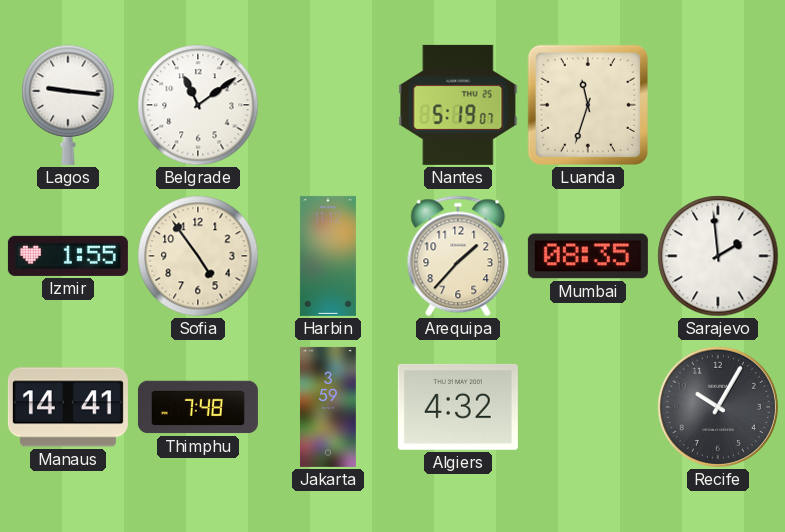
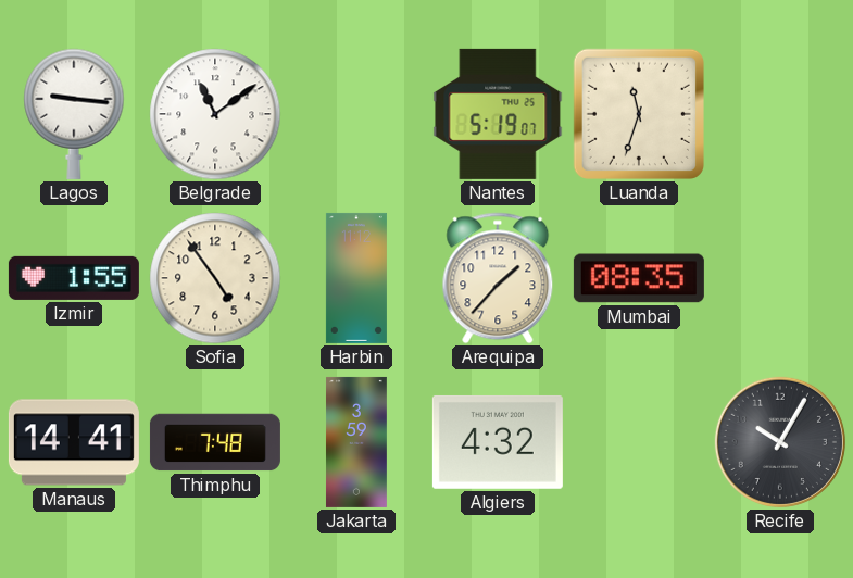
Sarajevo: 1:59 -> none (718, 256)
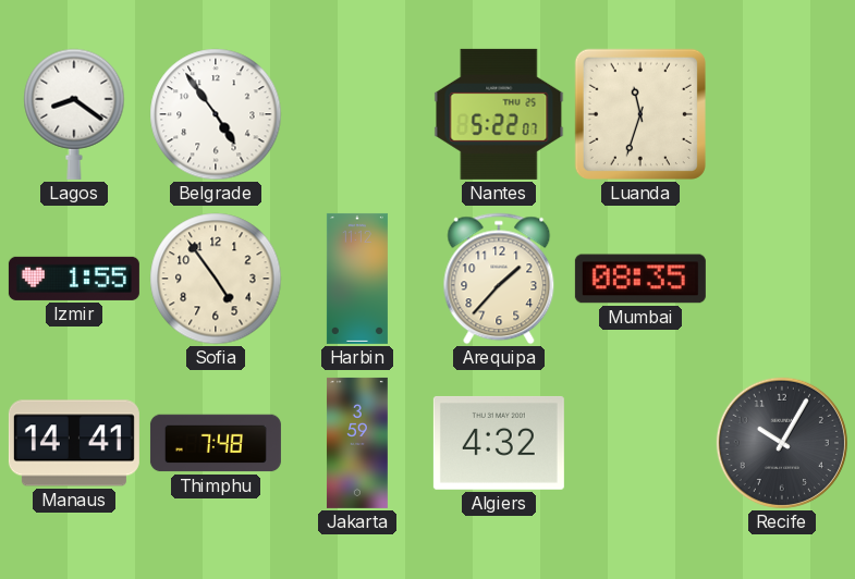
Lagos: 9:16 -> 8:21 (74, 114)
Belgrade: 11:09 -> 4:54 (216, 114)
Nantes: 5:19 -> 5:22 (499, 114)
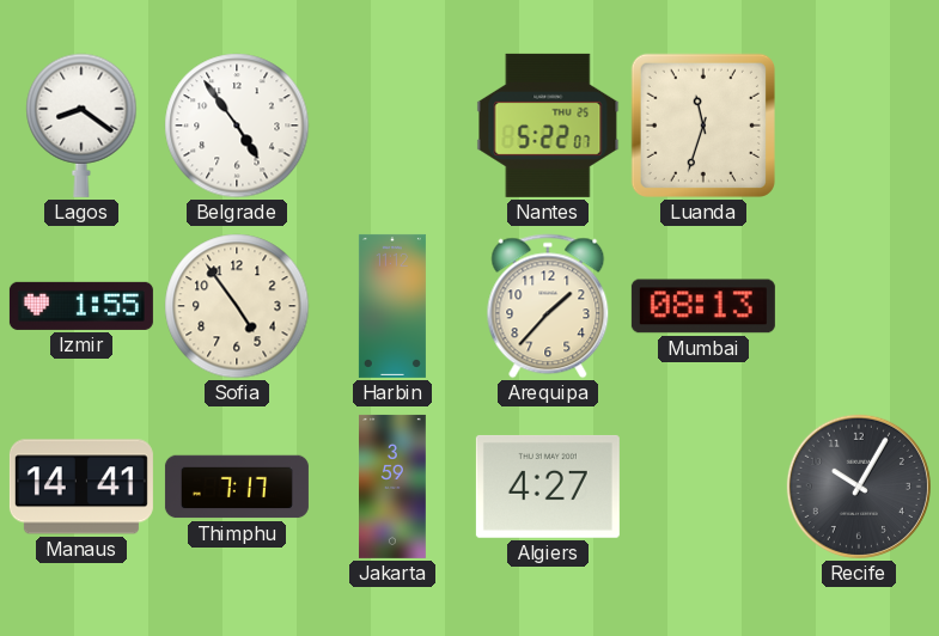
Mumbai: 08:35 -> 08:13 (703, 306)
Thimphu: 7:48 -> 7:17 (237, 487)
Algiers: 4:32 -> 4:27 (548, 487)
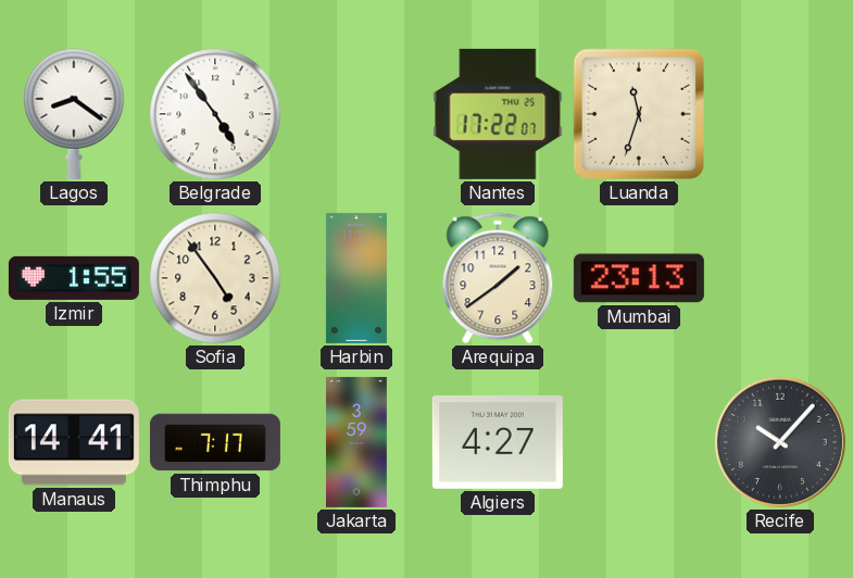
Nantes: 5:22 -> 17:22 (498, 114)
Arequipa: 1:37 -> 1:39 (498, 278)
Mumbai: 08:13 -> 23:13 (639, 278)
Recife: 10:05 -> 10:07 (780, 442)
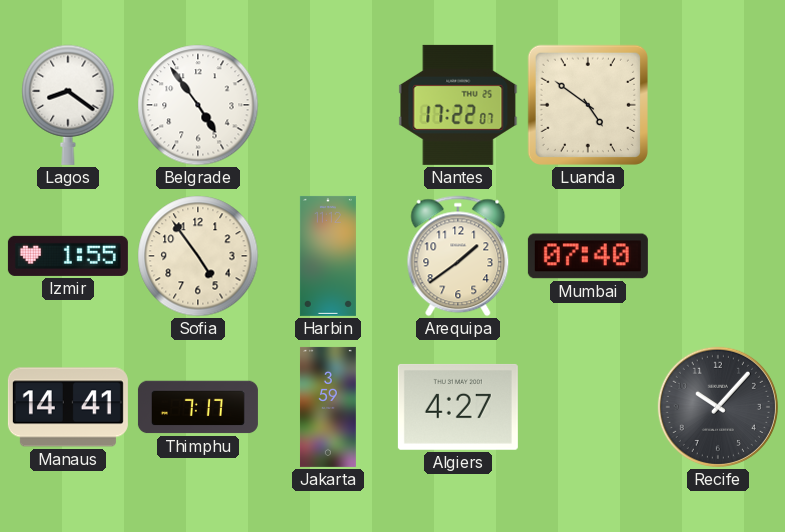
Luanda: 11:33 -> 4:51 (588, 105)
Mumbai: 23:13 -> 07:40 (588, 256)
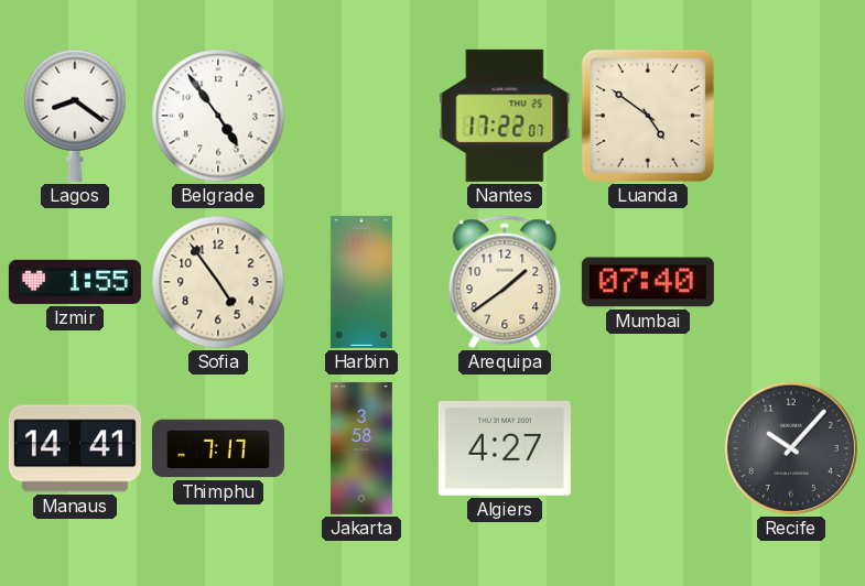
Jakarta: 3:59 -> 3:58 (361, 448)
